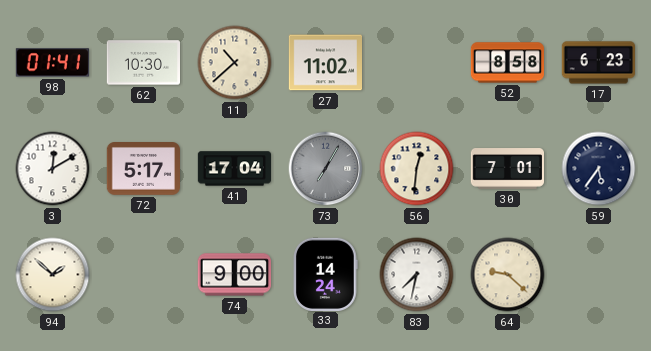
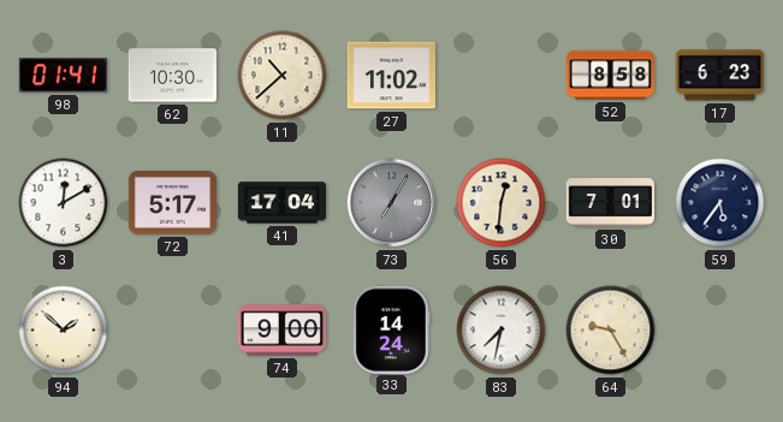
64: 9:22 -> 9:25 (611, 331)
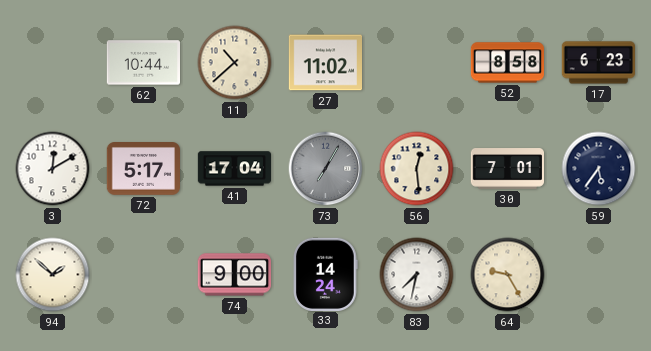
98: 01:41 -> none (63, 76)
62: 10:30 -> 10:44 (143, 63)
56: 12:31 -> 12:29 (417, 169)
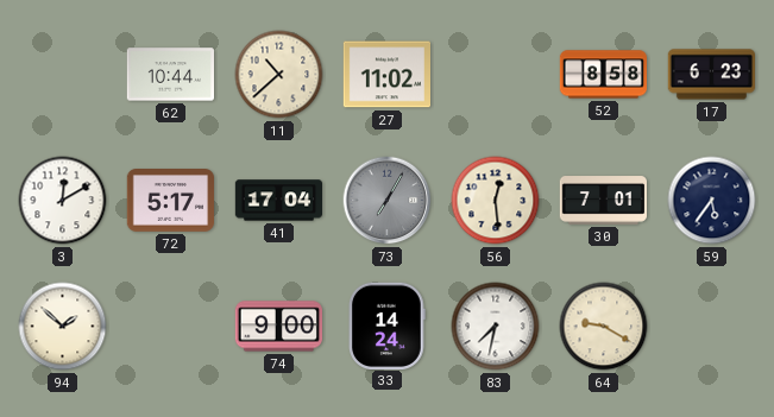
64: 9:25 -> 9:20 (604, 327)
